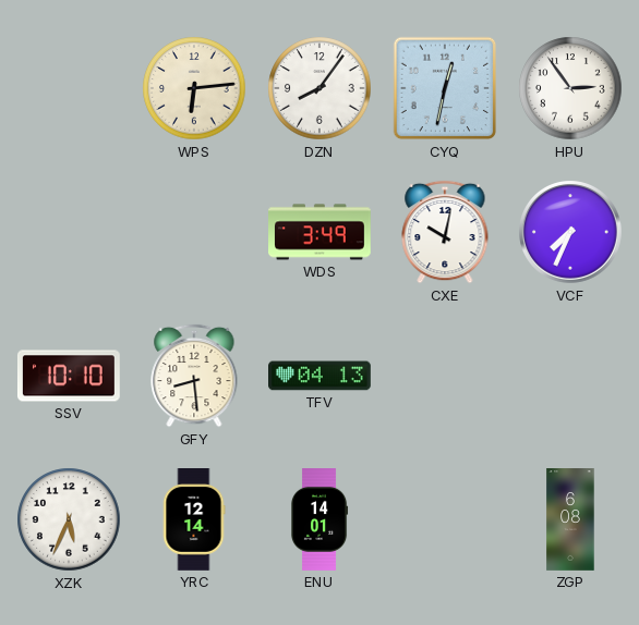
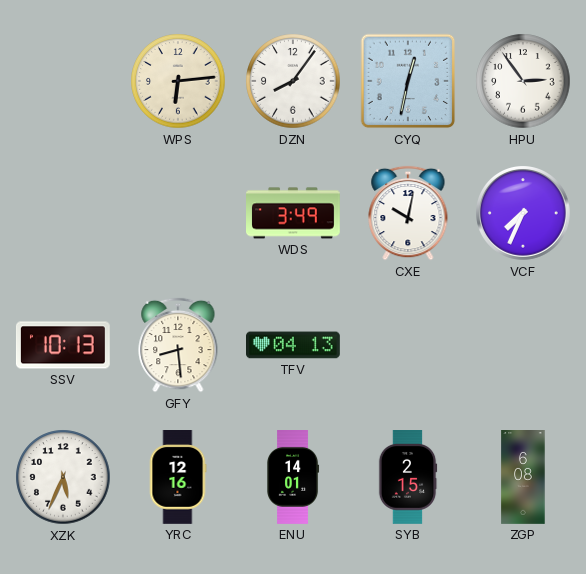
SSV: 10:10 -> 10:13 (63, 345)
YRC: 12:14 -> 12:16 (178, 478)
SYB: none -> 2:15 (408, 478)
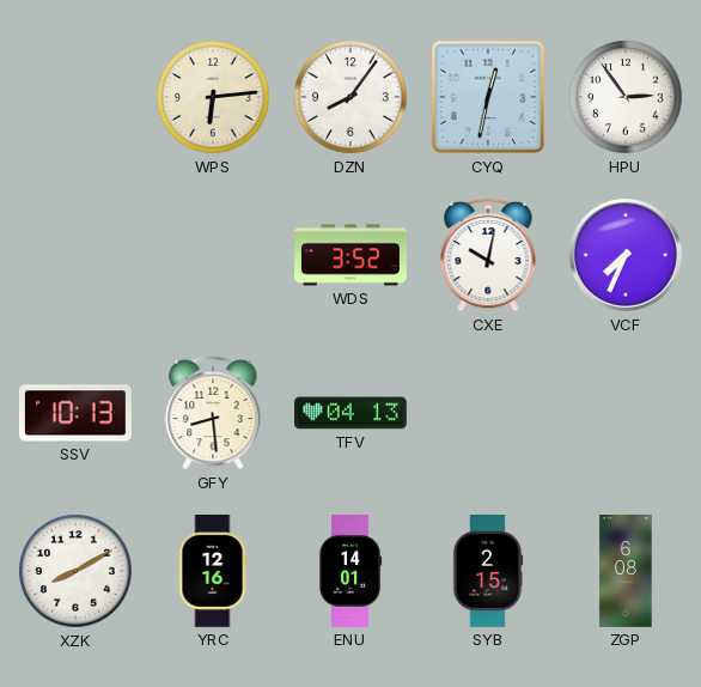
WDS: 3:49 -> 3:52 (352, 255)
XZK: 5:34 -> 8:10 (75, 571)
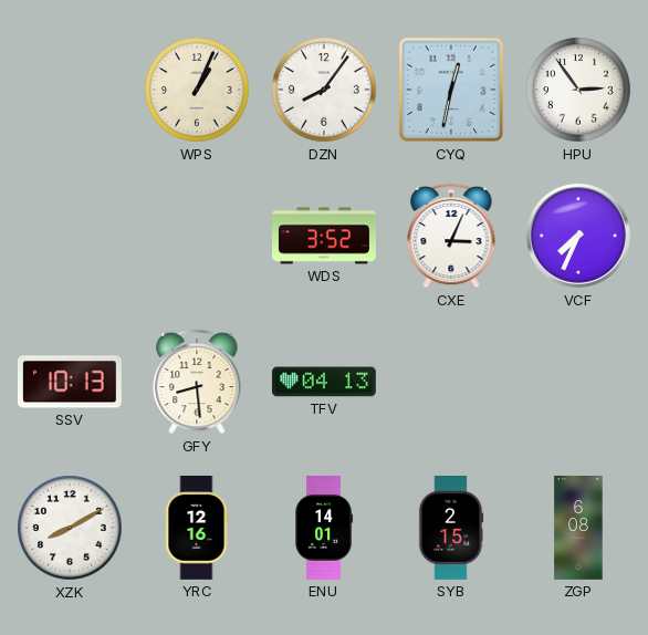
WPS: 6:14 -> 1:04 (197, 90)
CXE: 10:02 -> 3:04 (451, 236)
